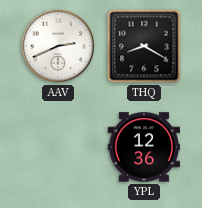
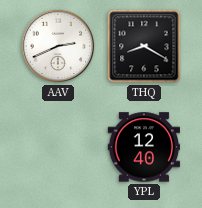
YPL: 12:36 -> 12:40 (144, 147)
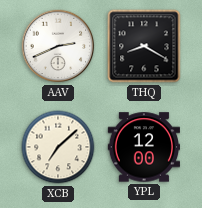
XCB: none -> 7:08 (58, 147)
YPL: 12:40 -> 12:00 (144, 147)
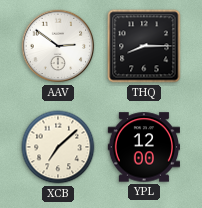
AAV: 2:41 -> 2:51 (58, 46)
THQ: 8:20 -> 8:15 (144, 46)
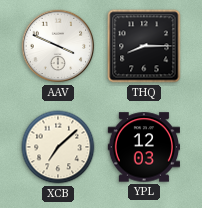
AAV: 2:51 -> 3:49 (58, 46)
YPL: 12:00 -> 12:03 (144, 147)
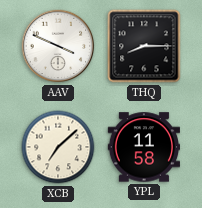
YPL: 12:03 -> 11:58 (144, 147)
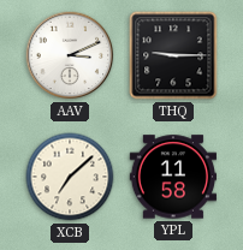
AAV: 3:49 -> 3:11 (70, 55)
THQ: 8:15 -> 9:15 (173, 55)
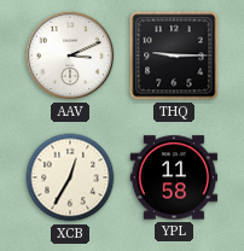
XCB: 7:08 -> 12:35 (70, 177)
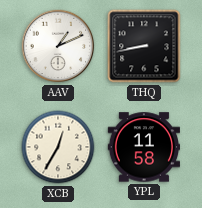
AAV: 3:11 -> 1:11 (58, 46)
THQ: 9:15 -> 8:43 (144, 46)
